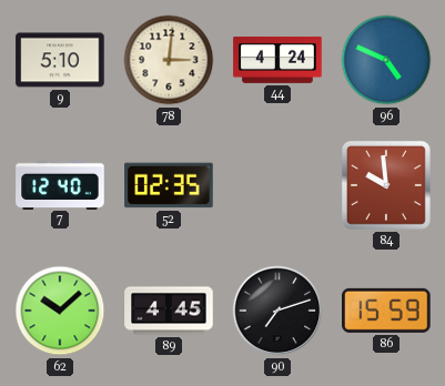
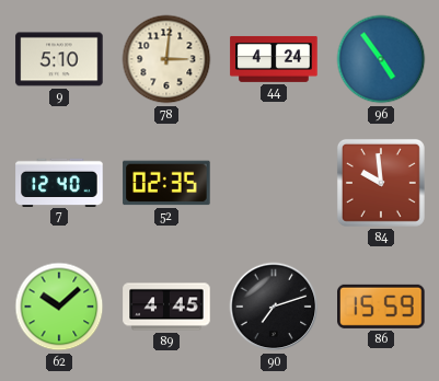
96: 4:49 -> 4:54 (381, 59)
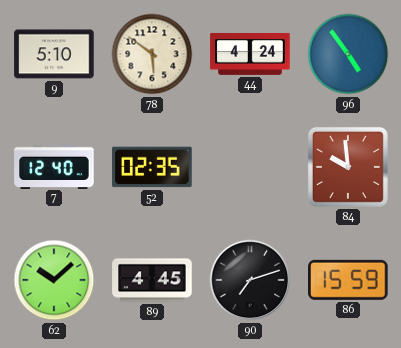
78: 3:01 -> 5:51 (152, 54)
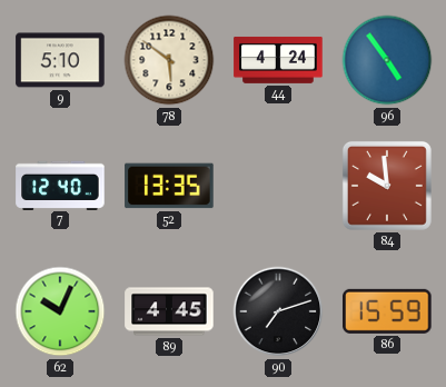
52: 02:35 -> 13:35 (169, 186)
62: 10:08 -> 10:04 (60, 311)
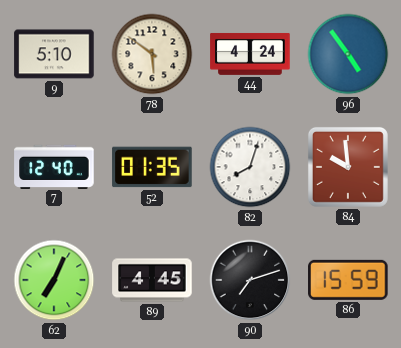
52: 13:35 -> 01:35 (152, 167)
82: none -> 8:03 (250, 167)
62: 10:04 -> 7:04 (54, 280)
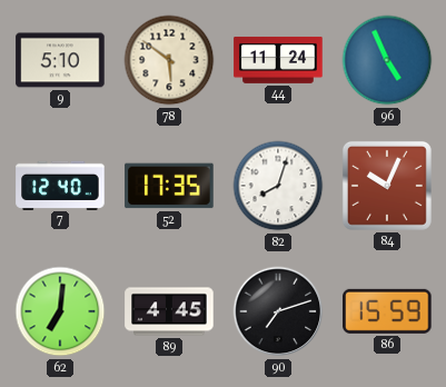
44: 4:24 -> 11:24 (278, 60)
96: 4:54 -> 4:56 (387, 60)
52: 01:35 -> 17:35 (169, 186)
84: 9:59 -> 10:04 (387, 186)
62: 7:04 -> 7:01 (60, 311)
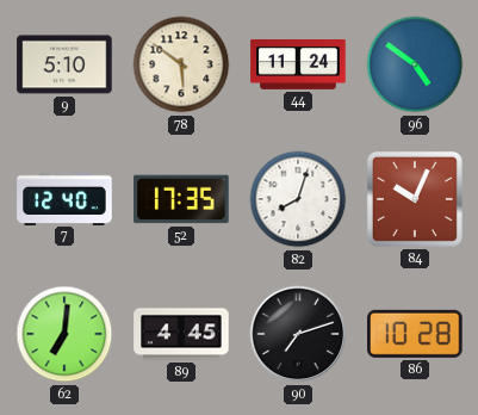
96: 4:56 -> 4:51 (415, 64)
86: 15:59 -> 10:28 (415, 334)
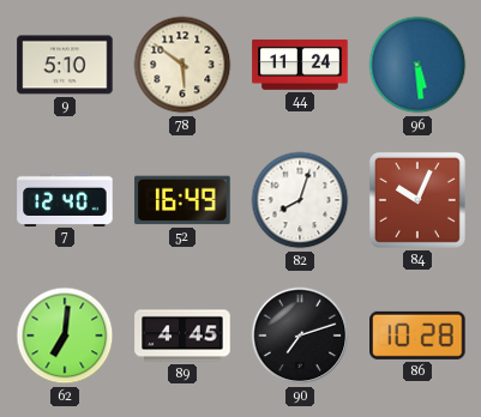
96: 4:51 -> 5:29 (417, 65)
52: 17:35 -> 16:49 (182, 200)
